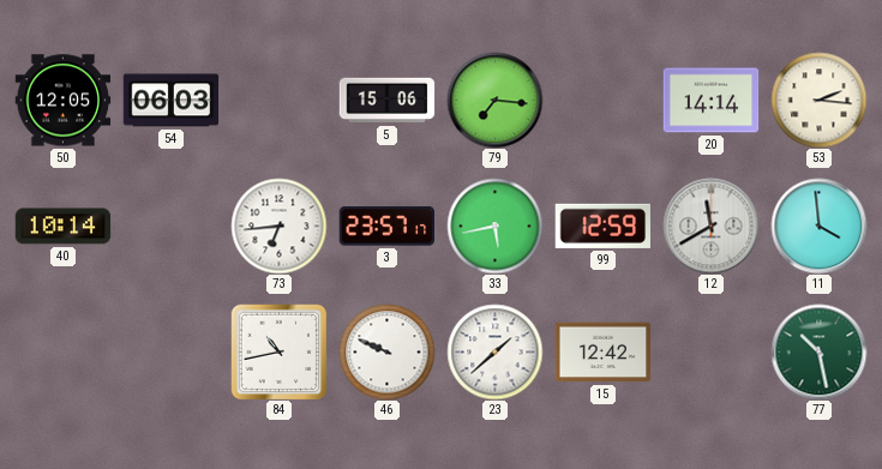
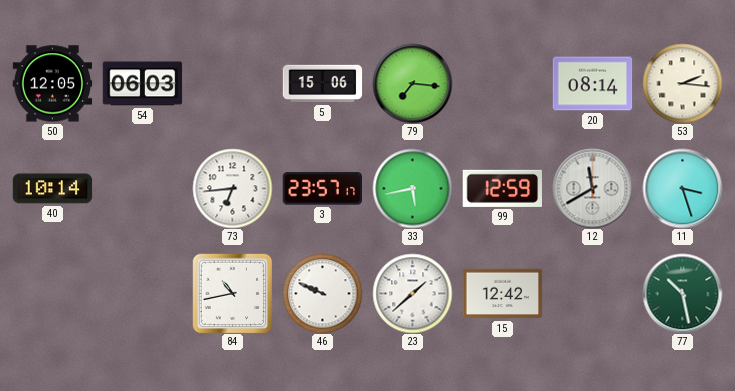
20: 14:14 -> 08:14 (592, 84)
11: 3:59 -> 3:27 (682, 188)
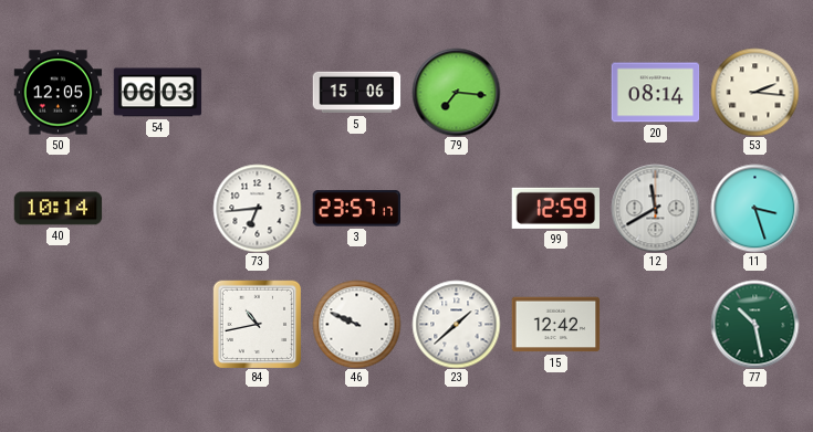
33: 5:43 -> none (412, 188)
